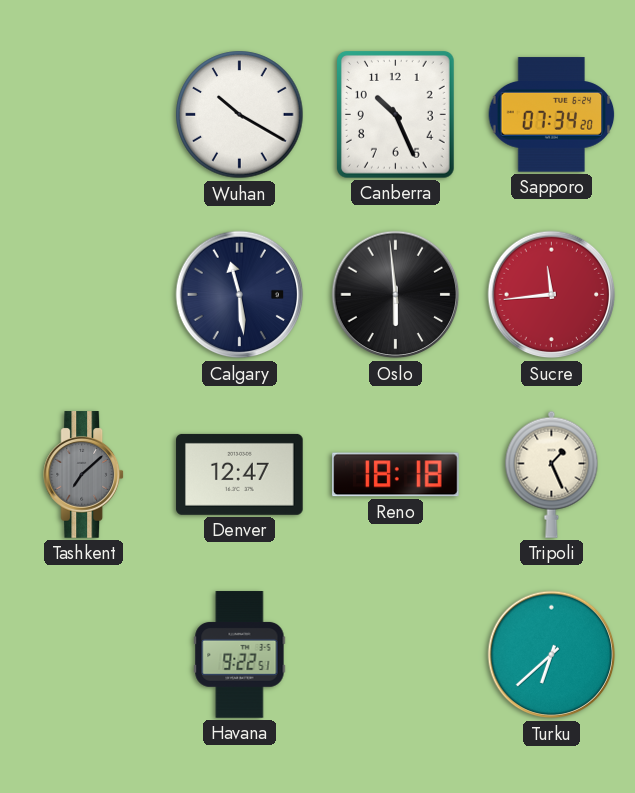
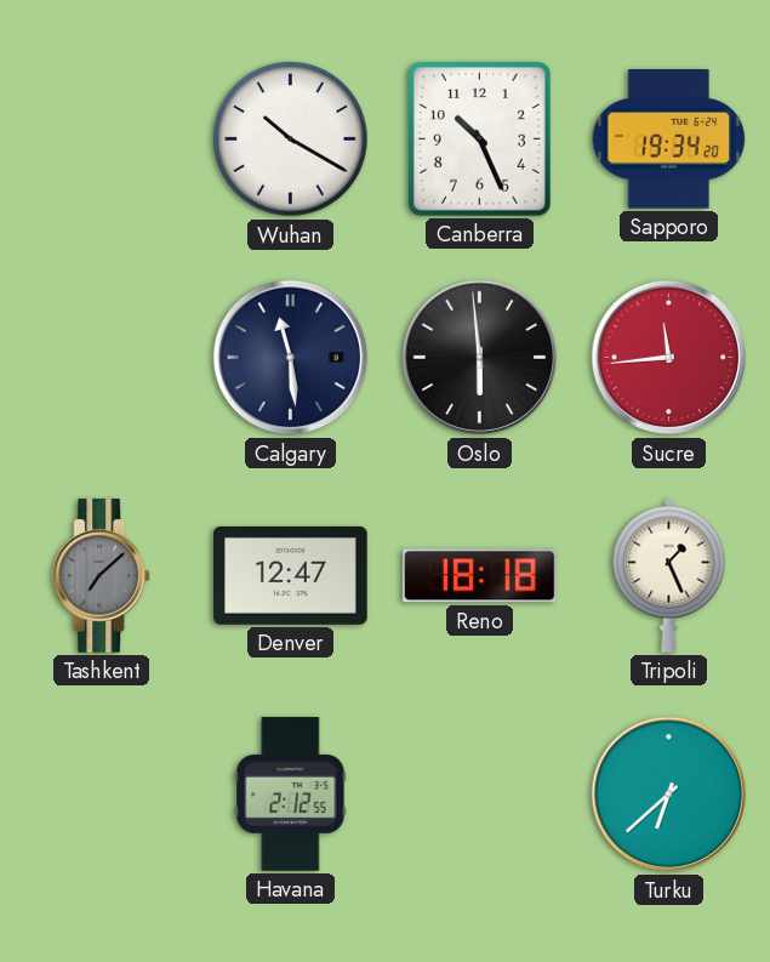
Sapporo: 07:34 -> 19:34 (669, 140)
Havana: 9:22 -> 2:12 (291, 795)
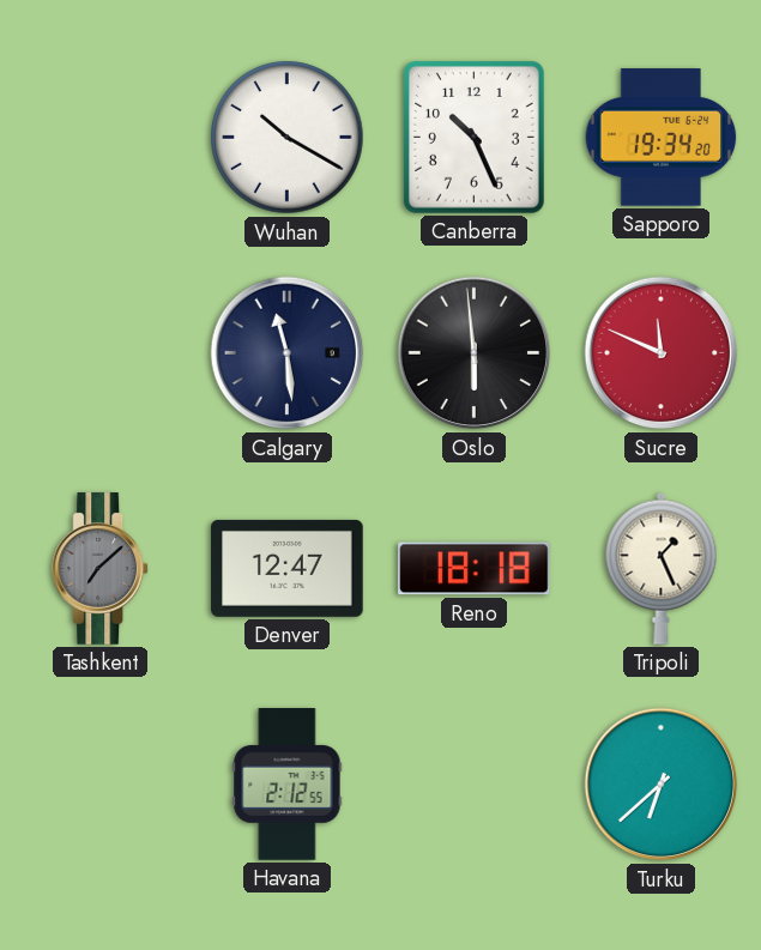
Sucre: 11:44 -> 11:49 (662, 353)
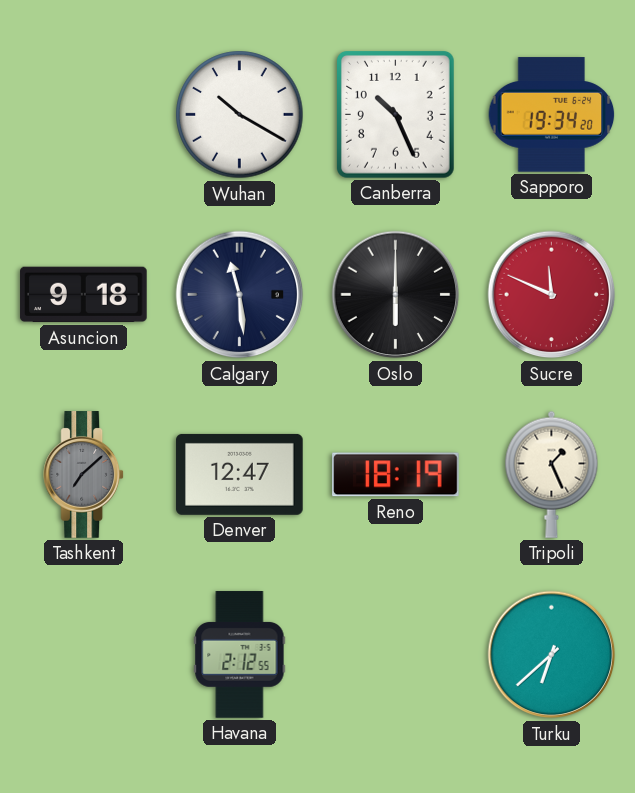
Asuncion: none -> 9:18 (84, 295)
Oslo: 5:59 -> 6:00 (396, 295)
Reno: 18:18 -> 18:19 (396, 475)
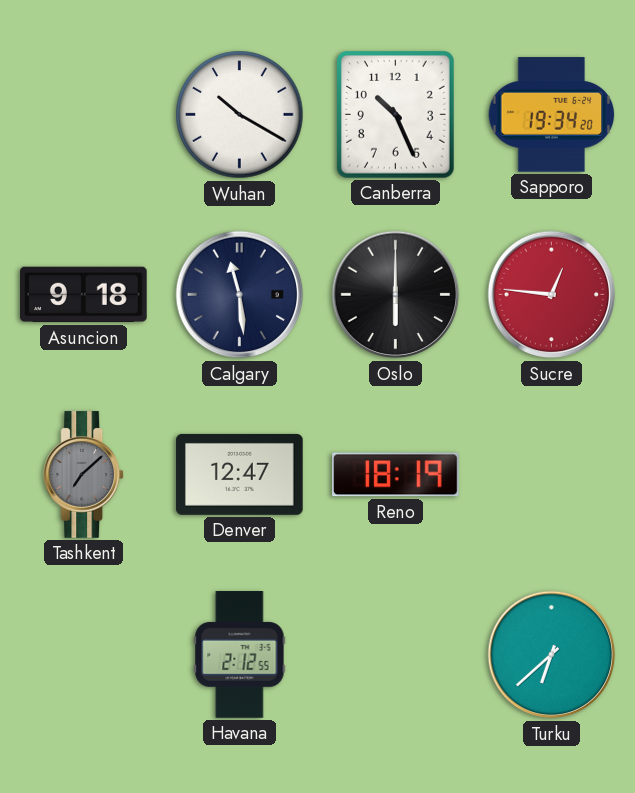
Sucre: 11:49 -> 12:46 (552, 295)
Tripoli: 1:26 -> none (552, 474)
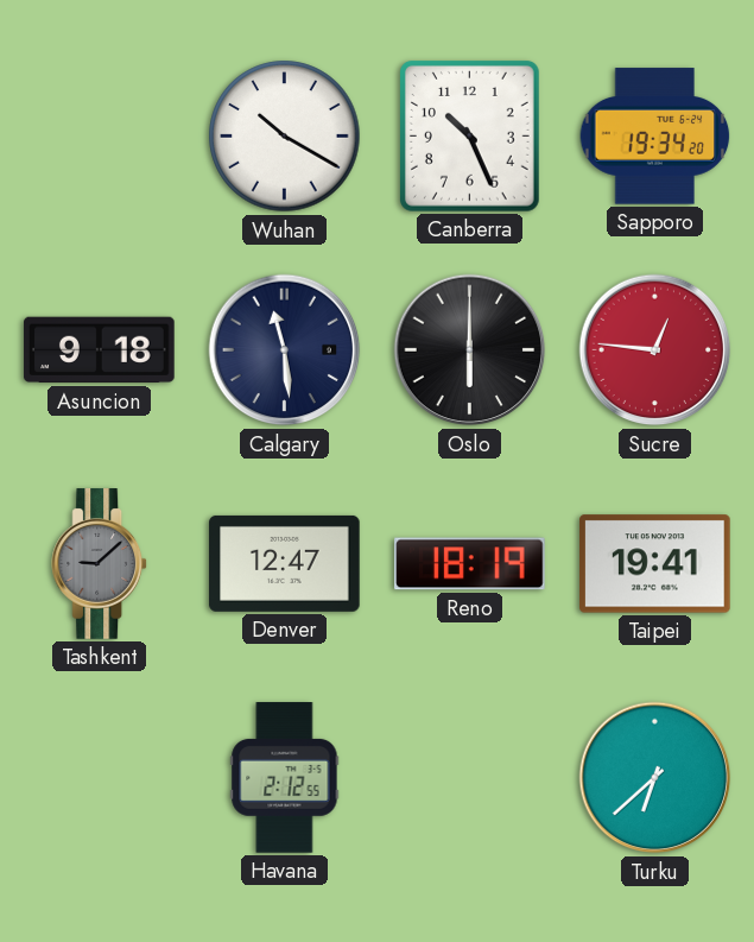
Tashkent: 7:08 -> 9:08 (100, 564)
Taipei: none -> 19:41 (655, 564)
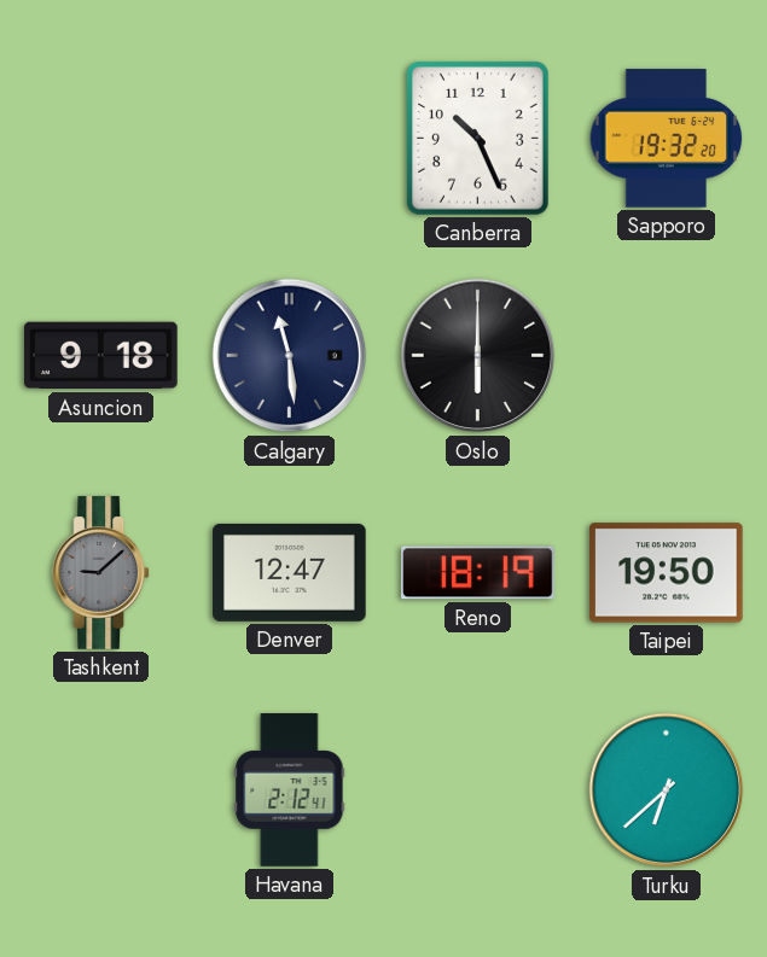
Wuhan: 10:20 -> none (285, 137)
Sapporo: 19:34 -> 19:32 (667, 139)
Sucre: 12:46 -> none (655, 350)
Taipei: 19:41 -> 19:50 (667, 573)
Havana: 2:12:55 -> 2:12:41 (290, 790)
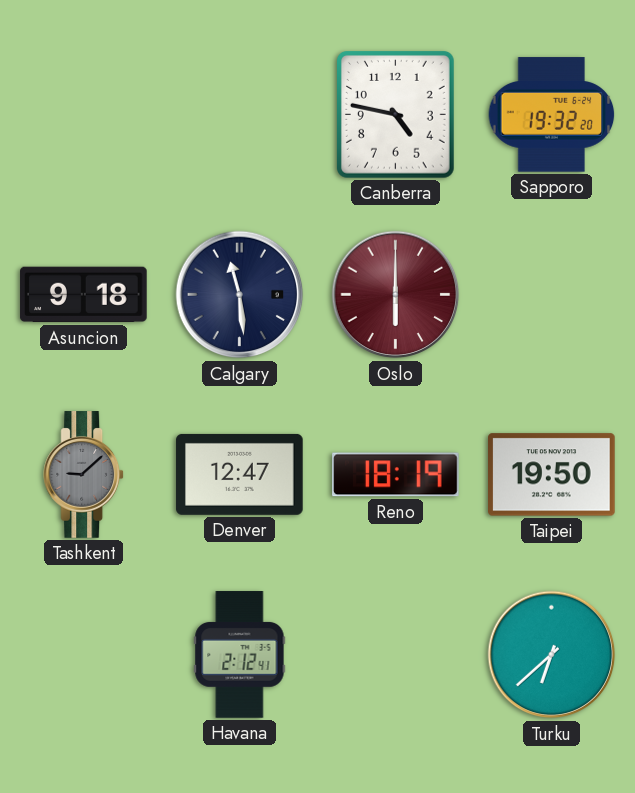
Canberra: 10:26 -> 4:47 (395, 115)
Oslo dial: black -> burgundy (396, 295)
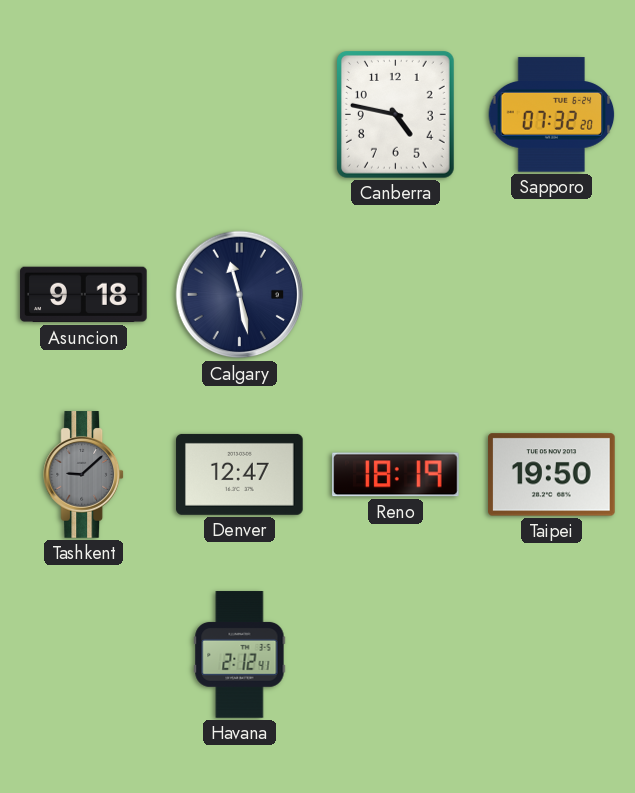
Sapporo: 19:32 -> 07:32 (552, 115)
Calgary: 11:29 -> 11:28 (240, 295)
Oslo: 6:00 -> none (396, 295)
Turku: 6:38 -> none (552, 655)
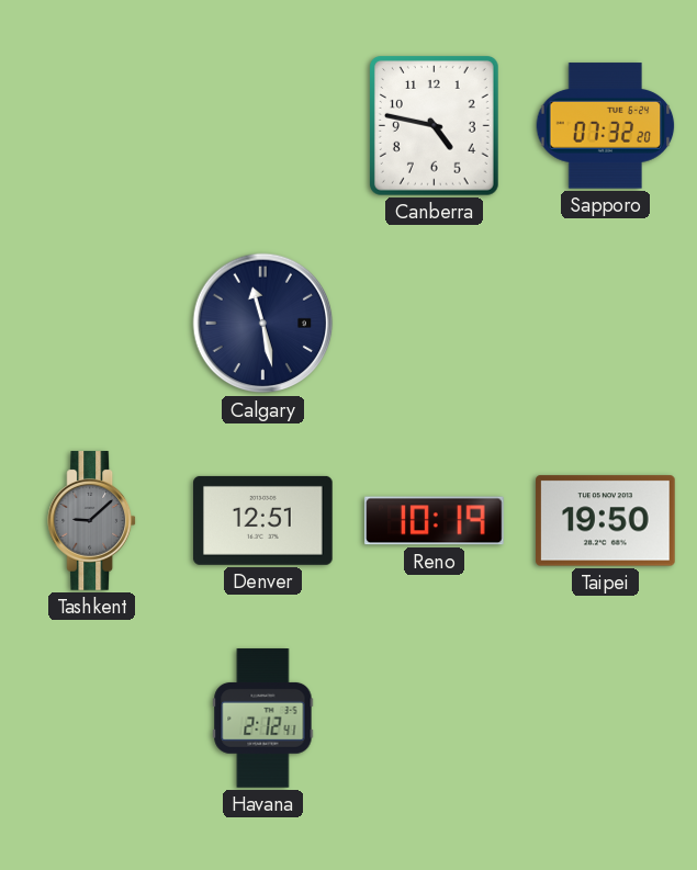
Asuncion: 9:18 -> none (84, 295)
Denver: 12:47 -> 12:51 (263, 520)
Reno: 18:19 -> 10:19 (435, 521)
